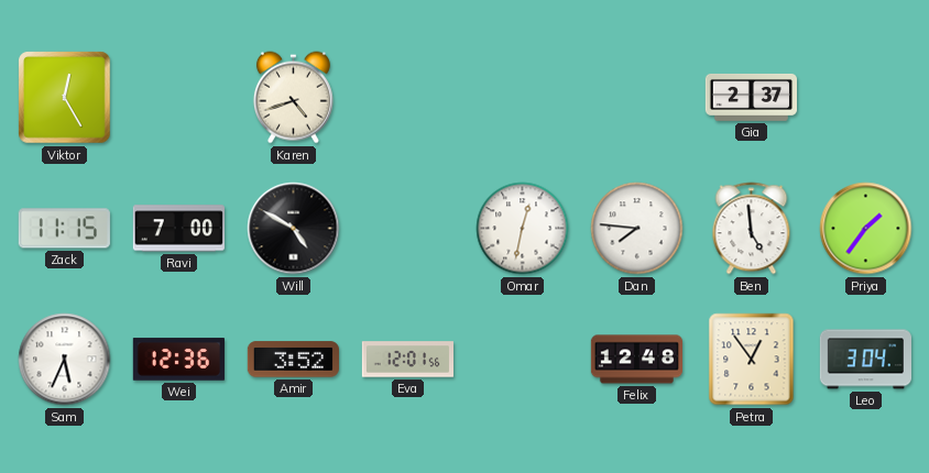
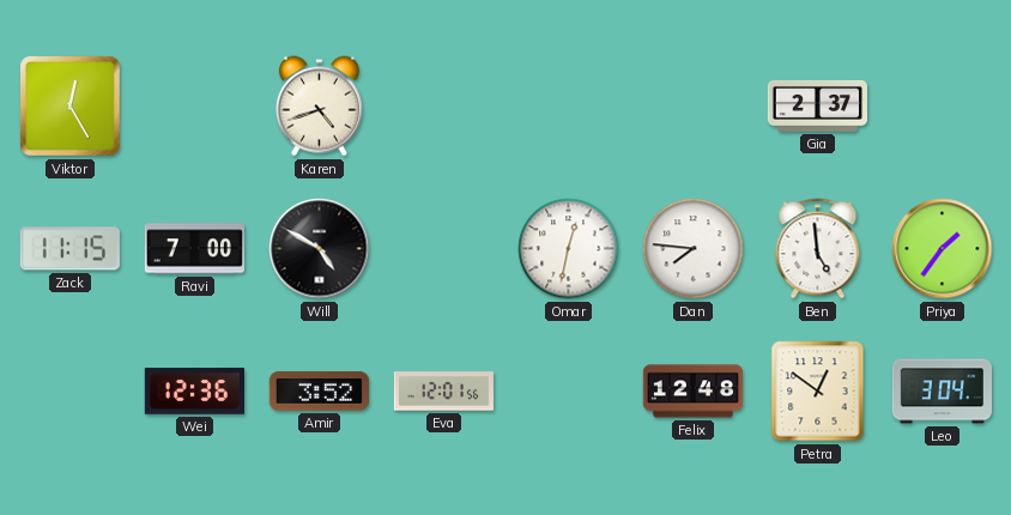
Sam: 5:34 -> none (65, 360)
Petra: 12:54 -> 12:51 (818, 392)
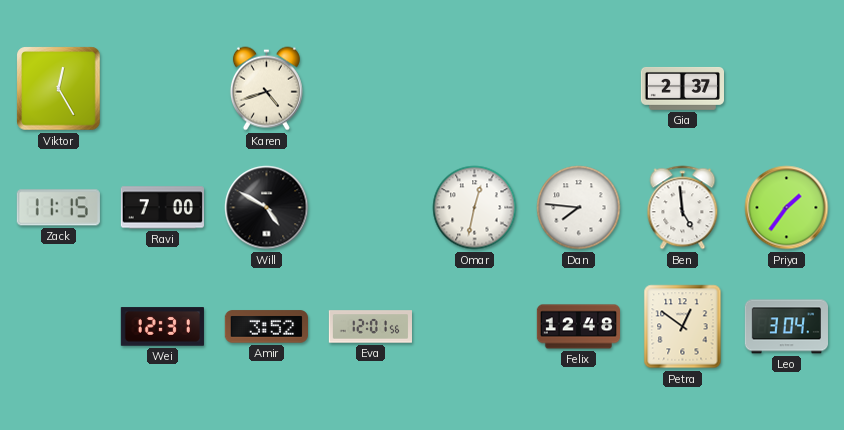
Wei: 12:36 -> 12:31 (162, 327)
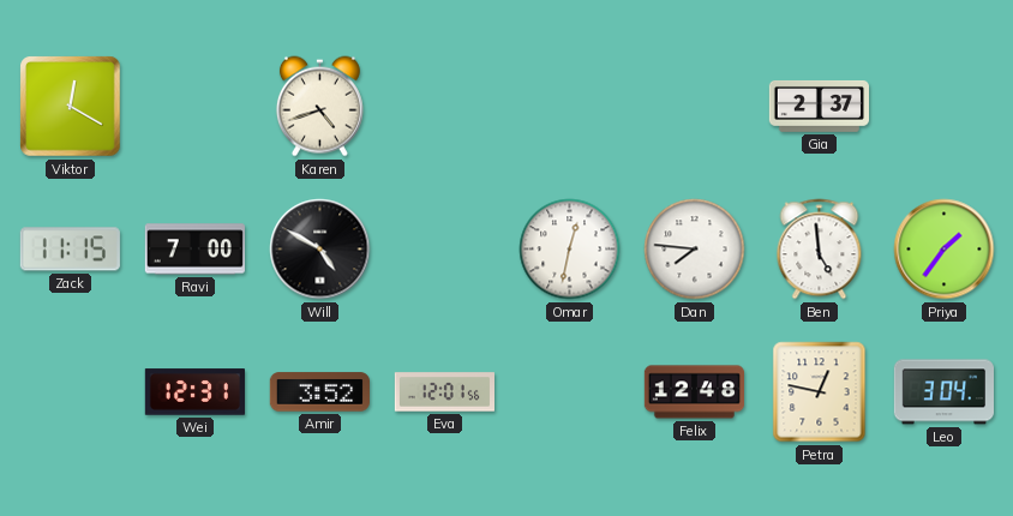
Viktor: 12:25 -> 12:20 (71, 107)
Petra: 12:51 -> 12:47 (820, 392)
